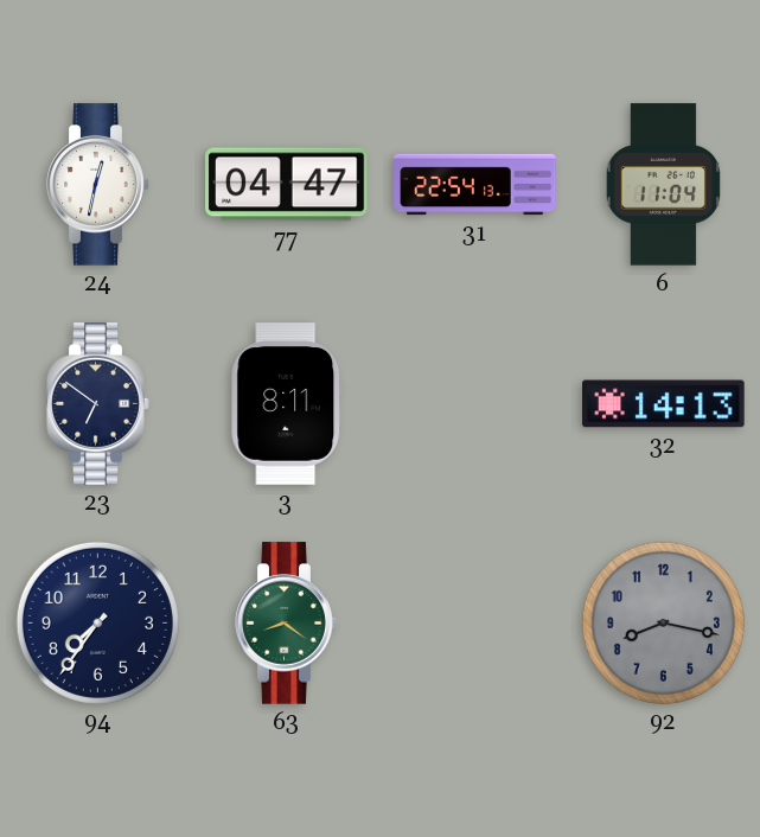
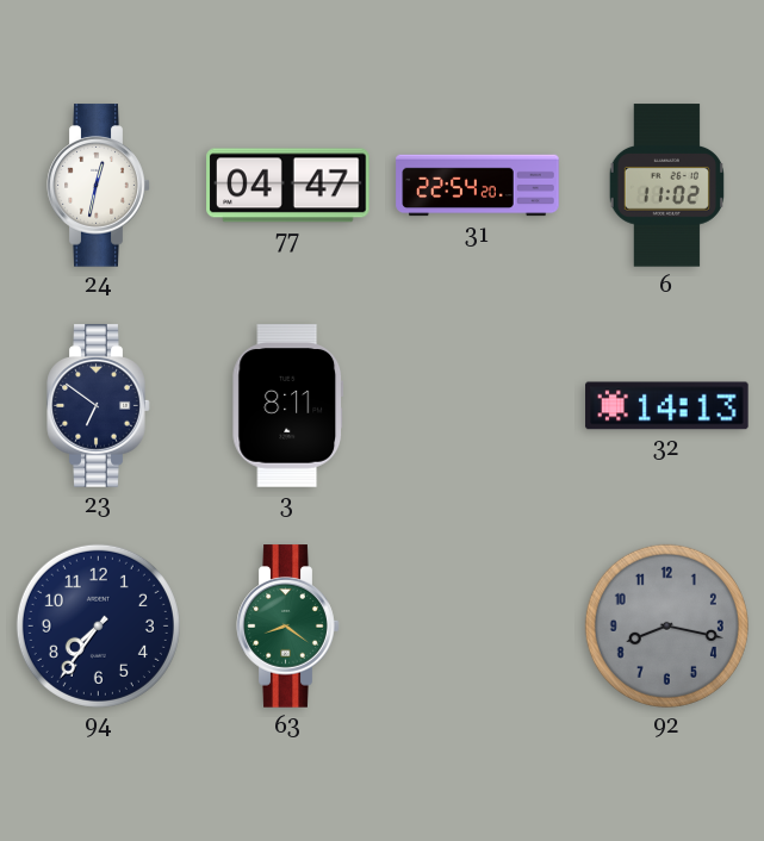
31: 22:54:13 -> 22:54:20 (478, 186)
6: 11:04 -> 11:02 (666, 186)
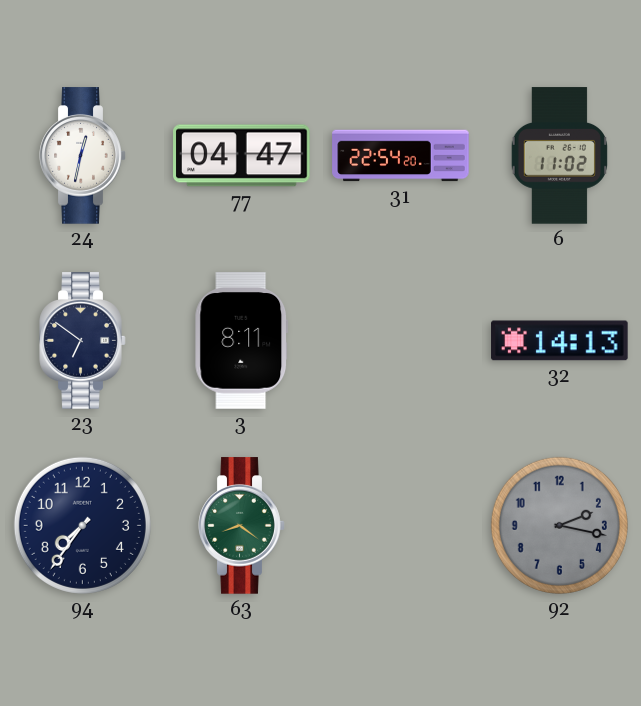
92: 8:17 -> 2:17 (559, 525)
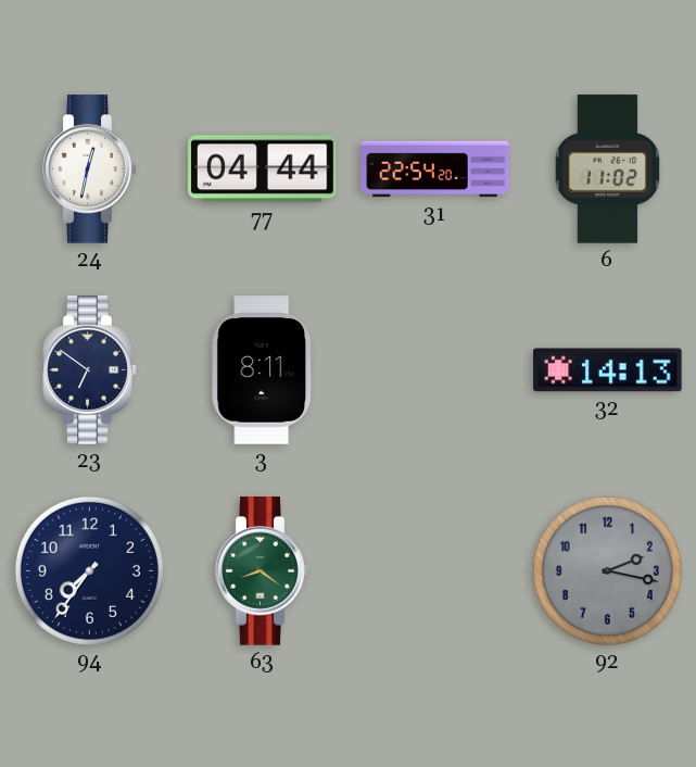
77: 04:47 -> 04:44 (263, 169)
